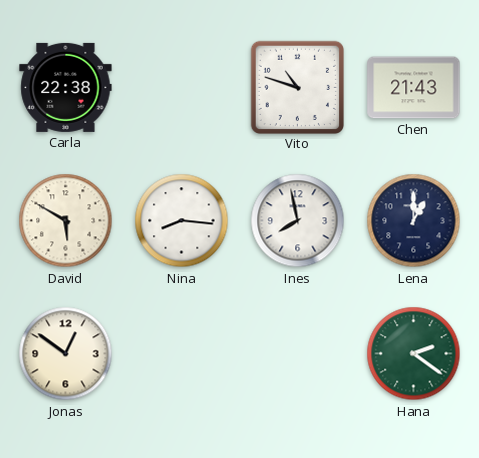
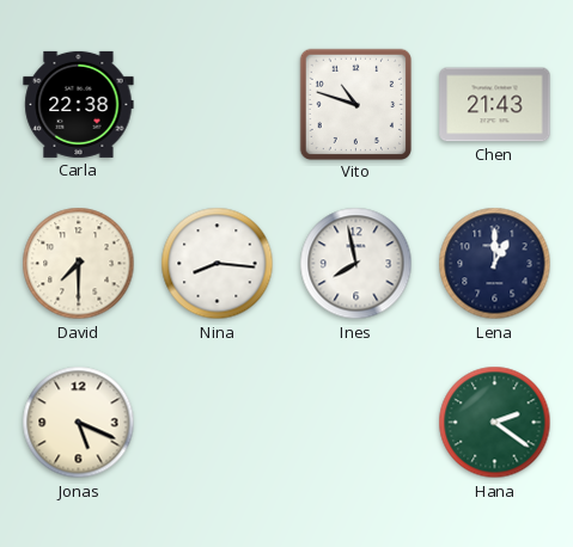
David: 5:50 -> 7:30 (79, 264)
Jonas: 12:51 -> 5:19 (79, 423)
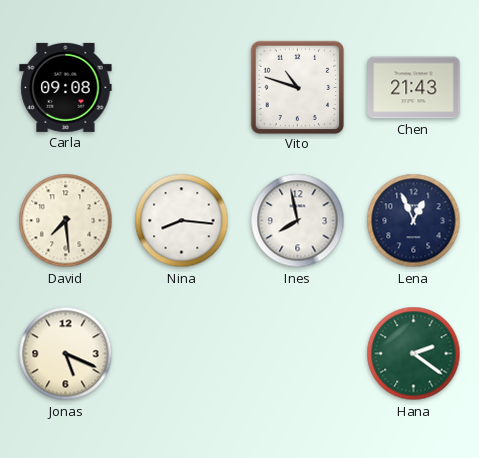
Carla: 22:38 -> 09:08 (66, 87)
David: 7:30 -> 7:29 (66, 221)
Lena: 1:00 -> 12:56 (414, 221)
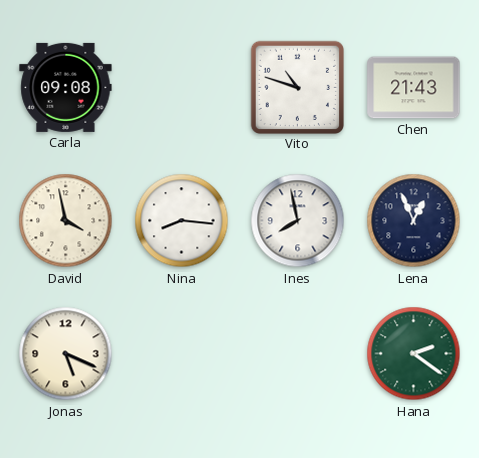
David: 7:29 -> 3:58 (66, 221)
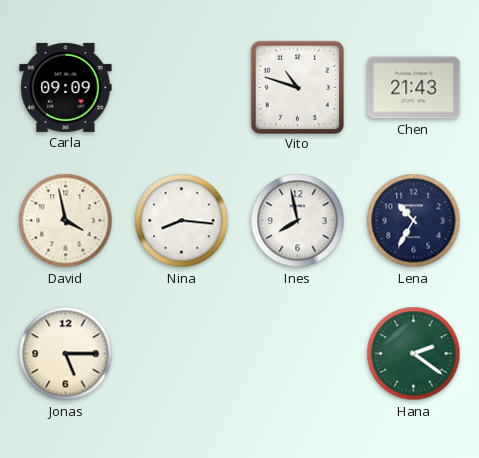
Carla: 09:08 -> 09:09 (66, 87)
Lena: 12:56 -> 10:35 (414, 221)
Jonas: 5:19 -> 5:15 (66, 354)
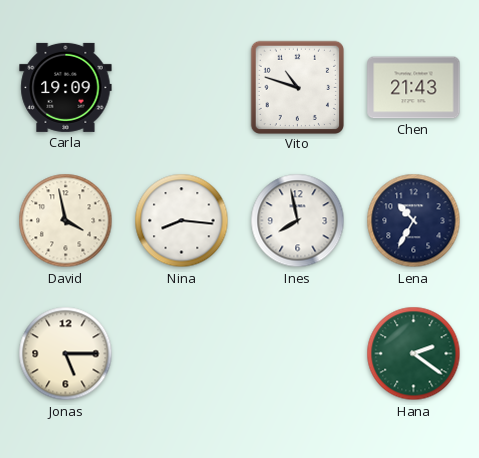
Carla: 09:09 -> 19:09 (66, 87)
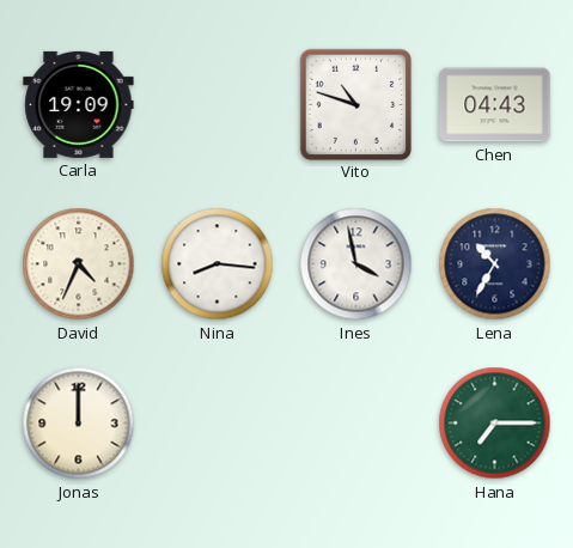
Chen: 21:43 -> 04:43 (495, 105)
David: 3:58 -> 4:34 (79, 264)
Ines: 7:58 -> 3:58 (356, 264)
Jonas: 5:15 -> 12:00 (79, 424)
Hana: 2:21 -> 7:15 (495, 424)
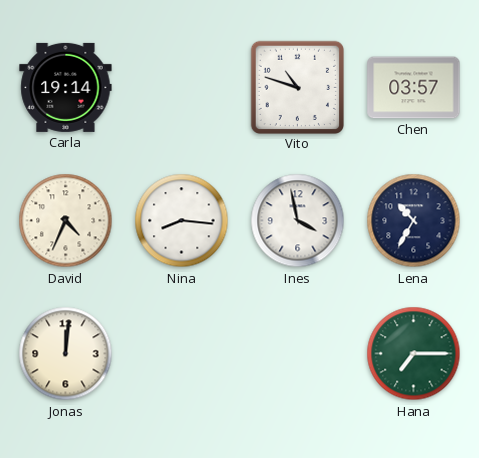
Carla: 19:09 -> 19:14 (66, 87)
Chen: 04:43 -> 03:57 (414, 88)
Jonas: 12:00 -> 12:01 (66, 354)
